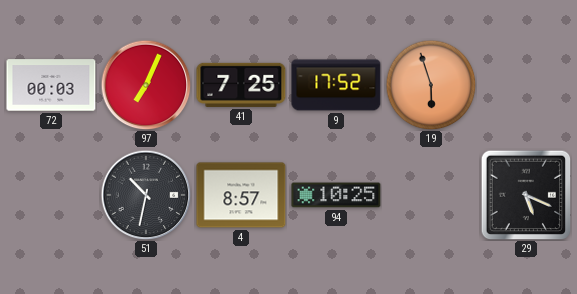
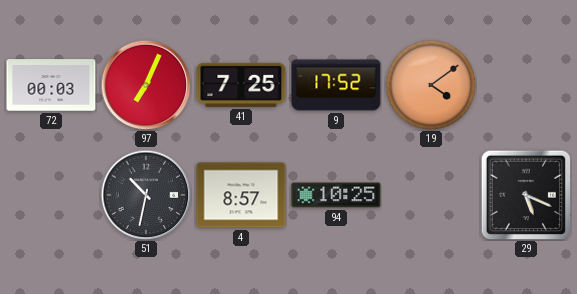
19: 5:57 -> 4:09 (431, 85)
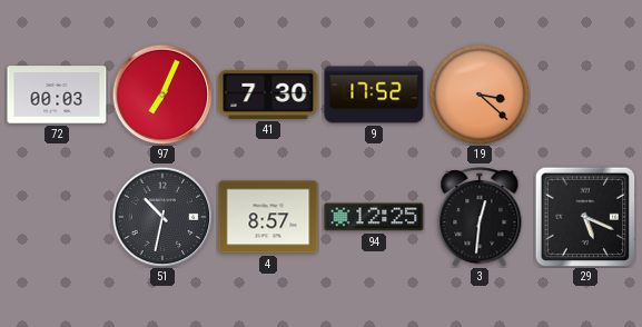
41: 7:25 -> 7:30 (268, 95)
19: 4:09 -> 3:22 (480, 95)
94: 10:25 -> 12:25 (374, 217)
3: none -> 12:31 (480, 217)
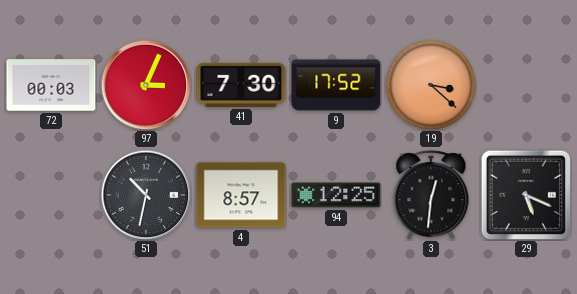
97: 7:04 -> 3:04 (146, 85)
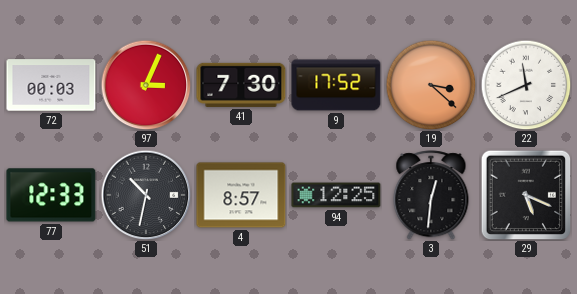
22: none -> 11:41 (526, 85)
77: none -> 12:33 (51, 195)
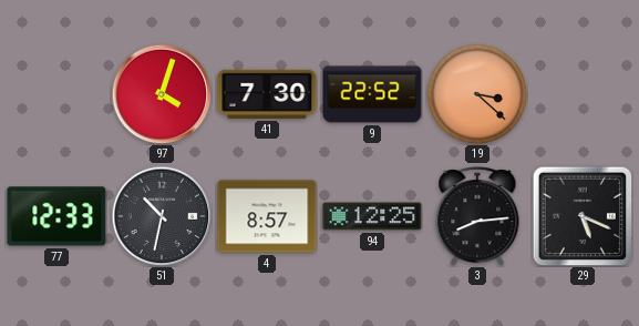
72: 00:03 -> none (51, 85)
97: 3:04 -> 4:03 (162, 94)
9: 17:52 -> 22:52 (372, 94)
22: 11:41 -> none (526, 85)
3: 12:31 -> 8:14 (477, 216)
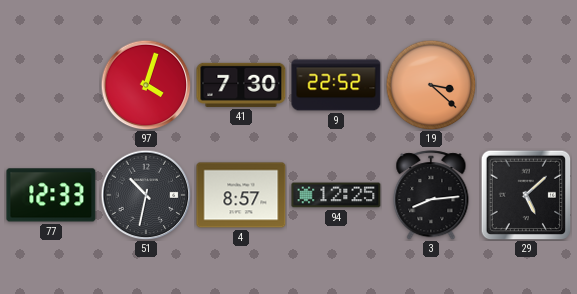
29: 5:19 -> 5:08 (526, 195)
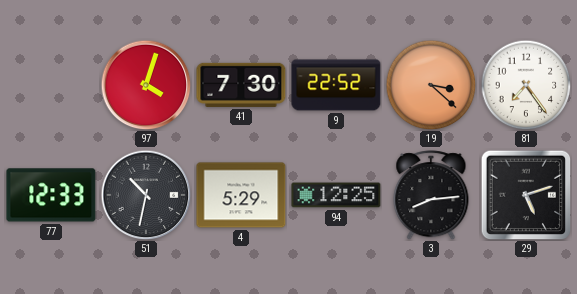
81: none -> 7:24 (526, 85)
4: 8:57 -> 5:29 (241, 195)
29: 5:08 -> 5:12 (526, 195)
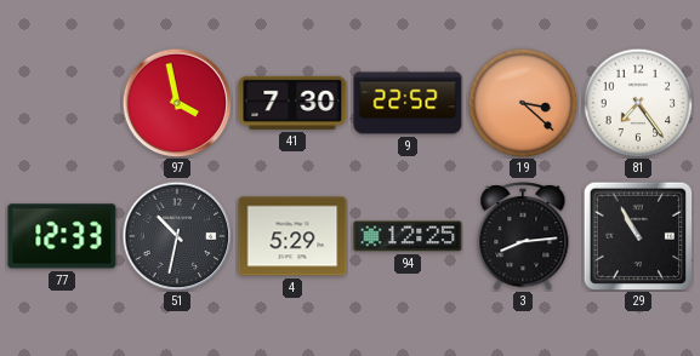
97: 4:03 -> 3:58 (177, 103)
29: 5:12 -> 10:55 (638, 236)
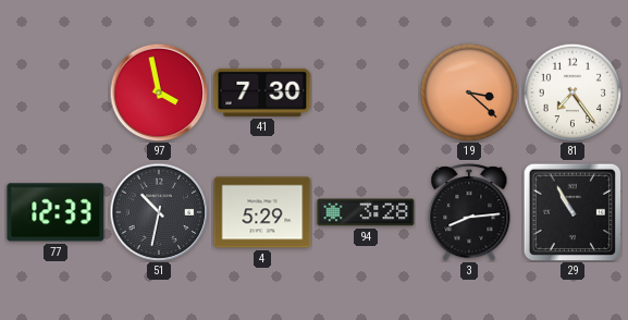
9: 22:52 -> none (408, 103)
94: 12:25 -> 3:28 (366, 212)
